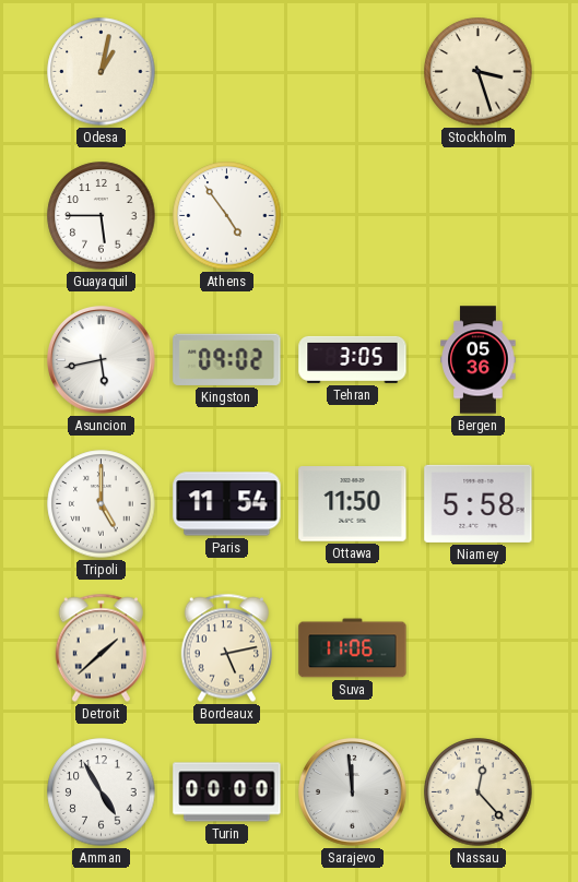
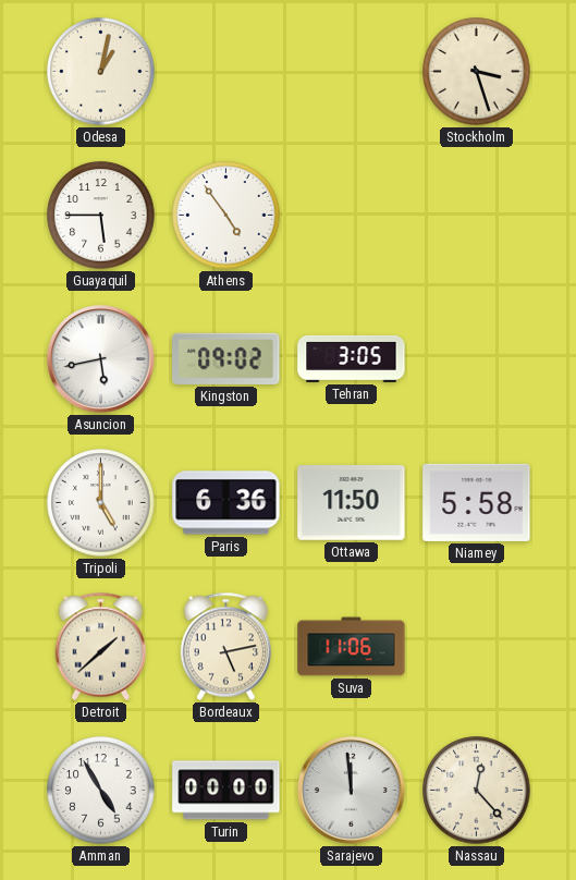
Bergen: 05:36 -> none (479, 360)
Paris: 11:54 -> 6:36 (226, 503)
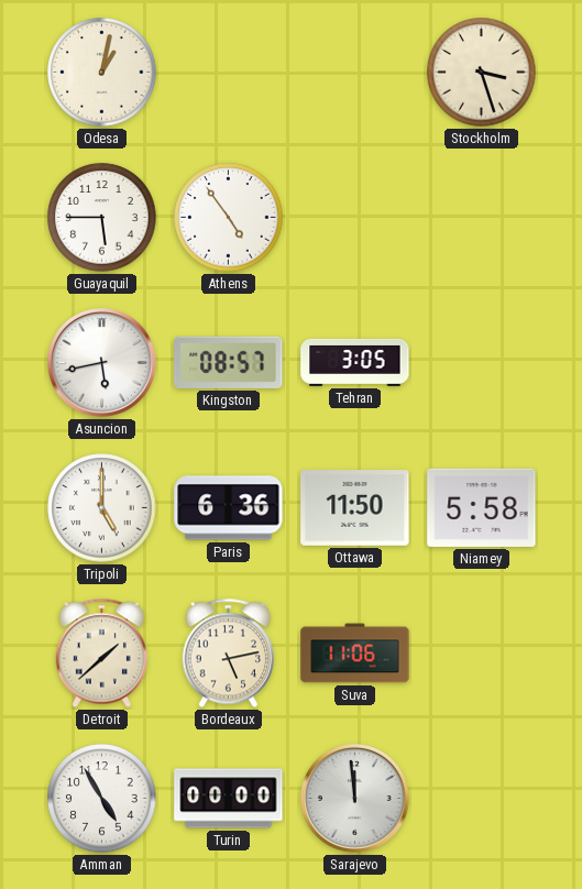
Kingston: 09:02 -> 08:57 (229, 362)
Nassau: 12:23 -> none (477, 791)
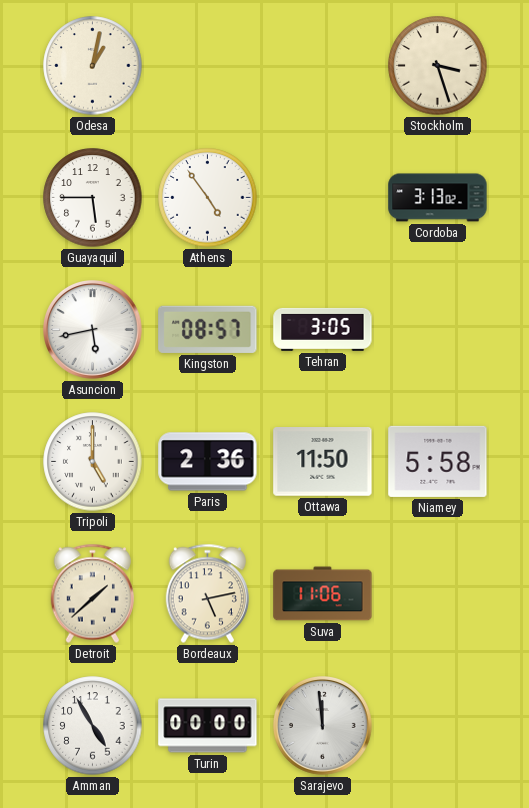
Cordoba: none -> 3:13 (438, 198)
Paris: 6:36 -> 2:36 (208, 462)
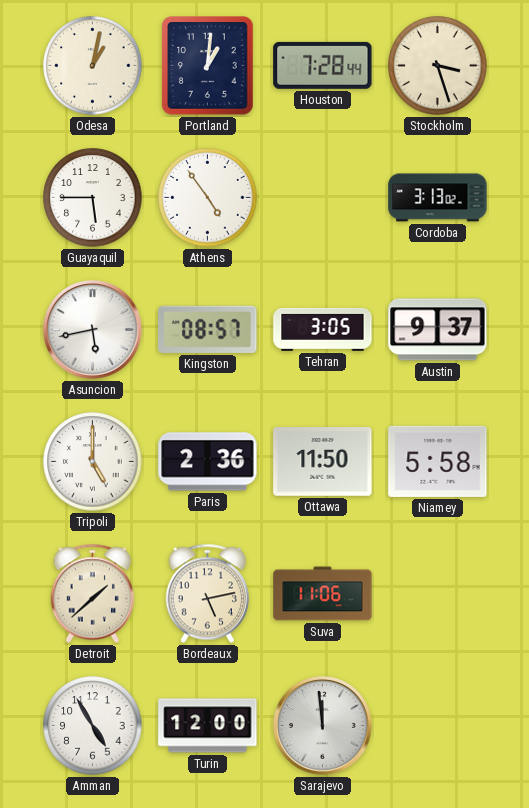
Portland: none -> 1:01 (208, 66)
Houston: none -> 7:28 (323, 65)
Austin: none -> 9:37 (438, 330)
Turin: 00:00 -> 12:00 (208, 726)
